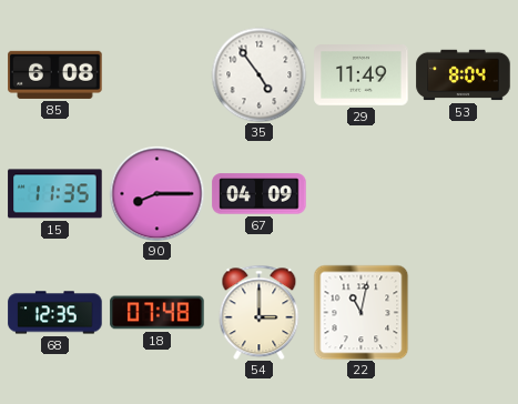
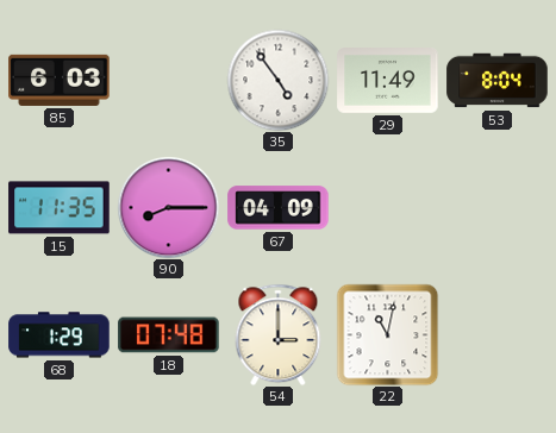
85: 6:08 -> 6:03 (60, 80)
68: 12:35 -> 1:29 (60, 335)
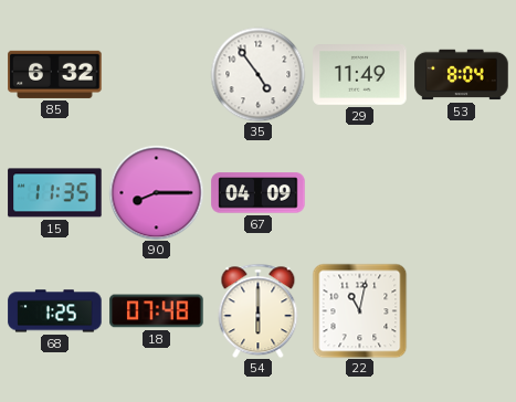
85: 6:03 -> 6:32 (55, 74)
68: 1:29 -> 1:25 (55, 311)
54: 3:00 -> 6:00 (259, 310)
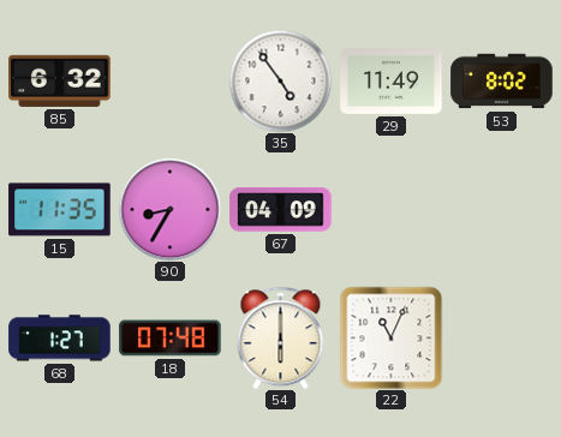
53: 8:04 -> 8:02 (502, 82)
90: 8:15 -> 8:35 (169, 209)
68: 1:25 -> 1:27 (60, 339)
22: 11:02 -> 11:04 (390, 337)
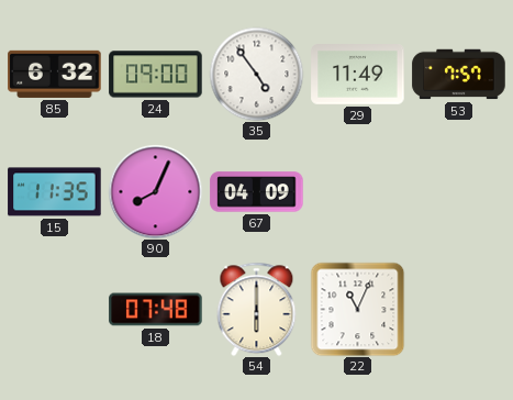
24: none -> 09:00 (156, 75)
53: 8:02 -> 7:57 (459, 75)
90: 8:35 -> 8:04 (155, 191)
68: 1:27 -> none (60, 339)
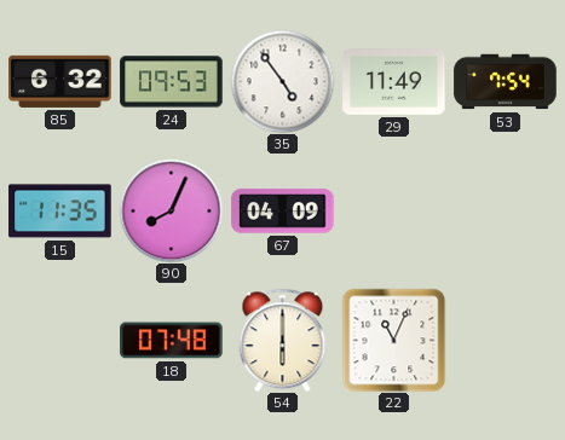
24: 09:00 -> 09:53 (172, 82)
53: 7:57 -> 7:54 (506, 82)
